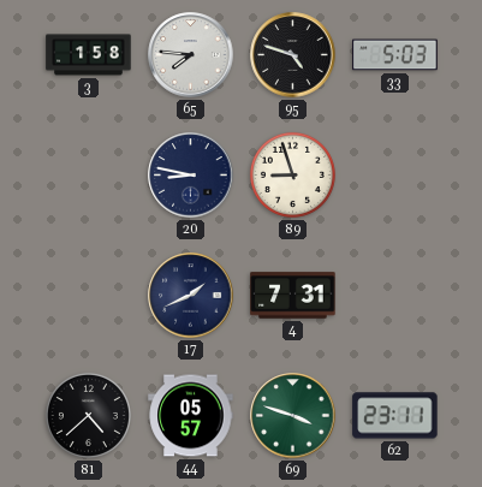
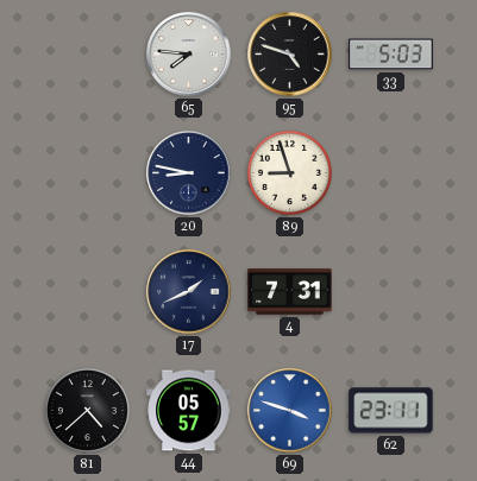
3: 1:58 -> none (89, 55)
69 dial: green -> blue (290, 411)
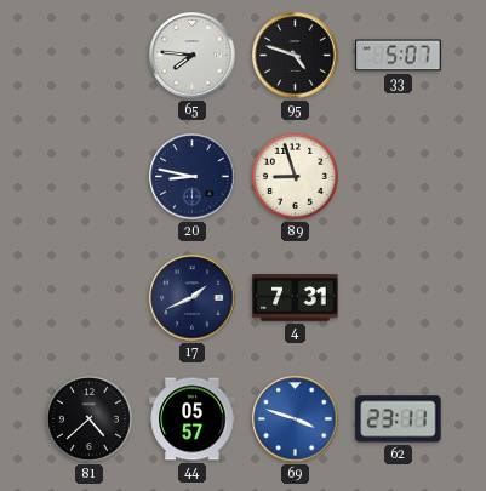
33: 5:03 -> 5:07 (399, 56)
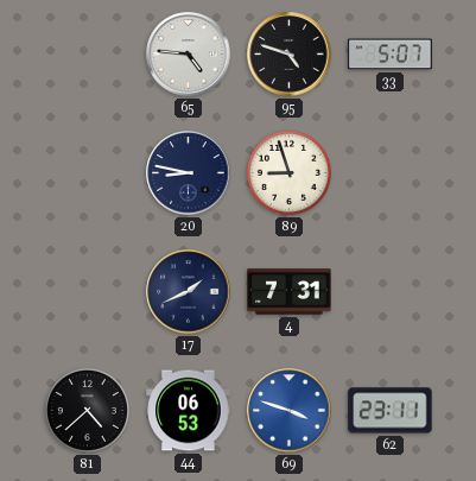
65: 7:46 -> 4:46 (189, 55)
44: 05:57 -> 06:53 (189, 411)
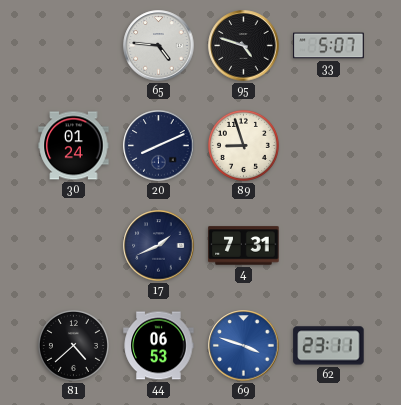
30: none -> 01:24 (74, 146)
20: 8:47 -> 8:11 (159, 146)
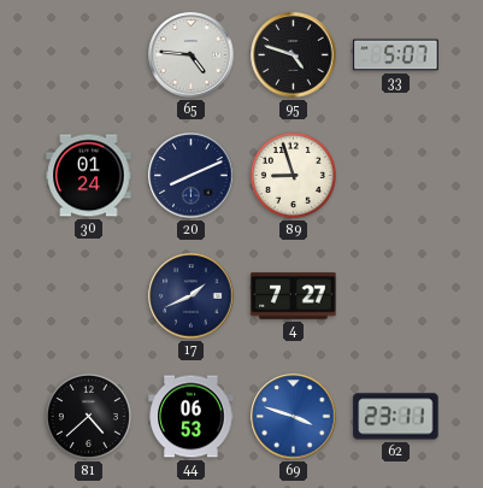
4: 7:31 -> 7:27 (294, 296)
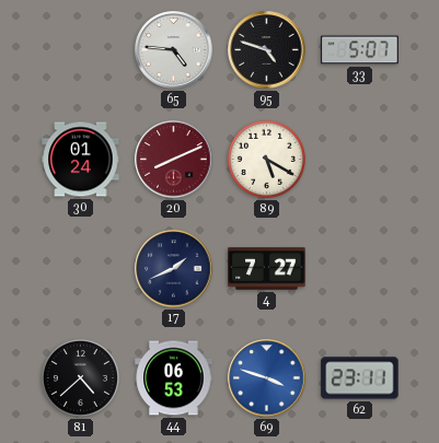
20 dial: navy -> burgundy (174, 160)
89: 8:57 -> 5:20 (266, 159)
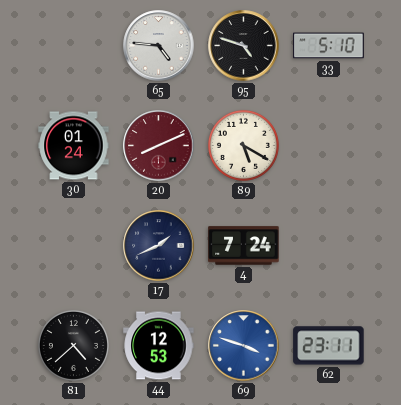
33: 5:07 -> 5:10 (329, 46)
4: 7:27 -> 7:24 (244, 246)
44: 06:53 -> 12:53 (159, 346)
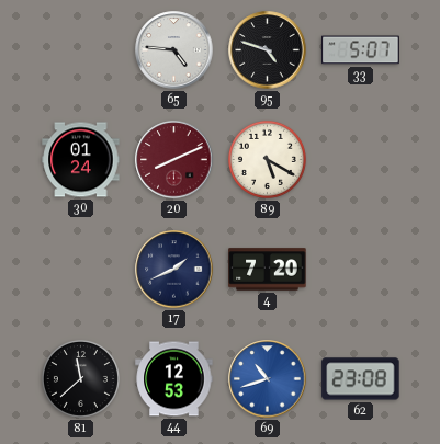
33: 5:10 -> 5:07 (361, 50)
4: 7:24 -> 7:20 (268, 270)
81: 4:38 -> 11:38 (80, 378)
69: 3:48 -> 10:42 (268, 379)
62: 23:11 -> 23:08 (361, 379)
